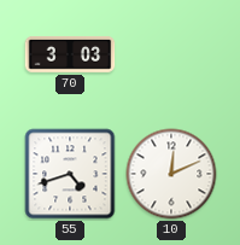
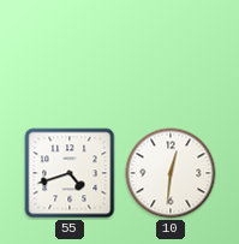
70: 3:03 -> none (70, 54)
10: 12:11 -> 12:31 (171, 173)
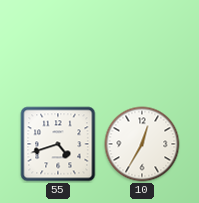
10: 12:31 -> 12:35 (142, 144)
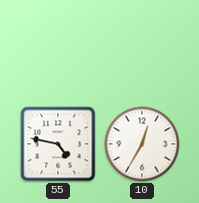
55: 4:42 -> 4:47 (58, 144)
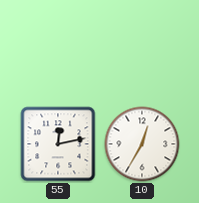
55: 4:47 -> 12:13 (58, 144)
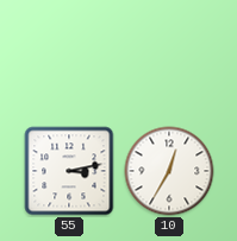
55: 12:13 -> 3:13 (69, 171)
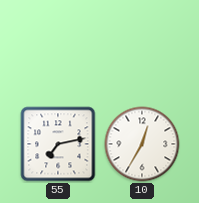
55: 3:13 -> 7:13 (58, 144)
